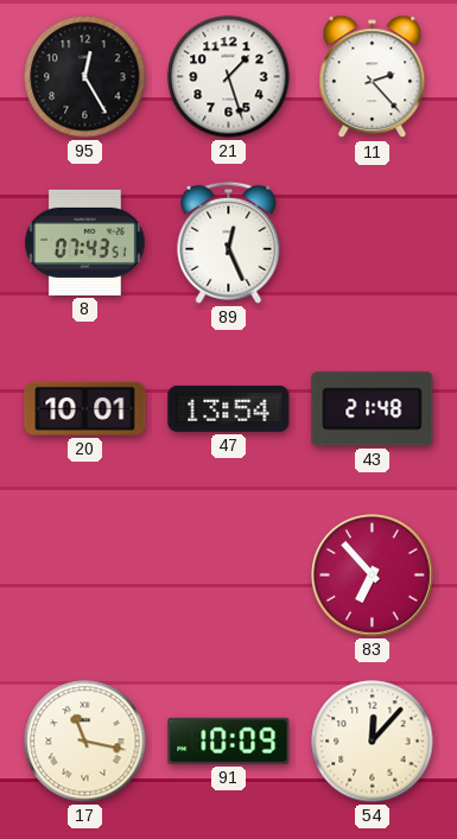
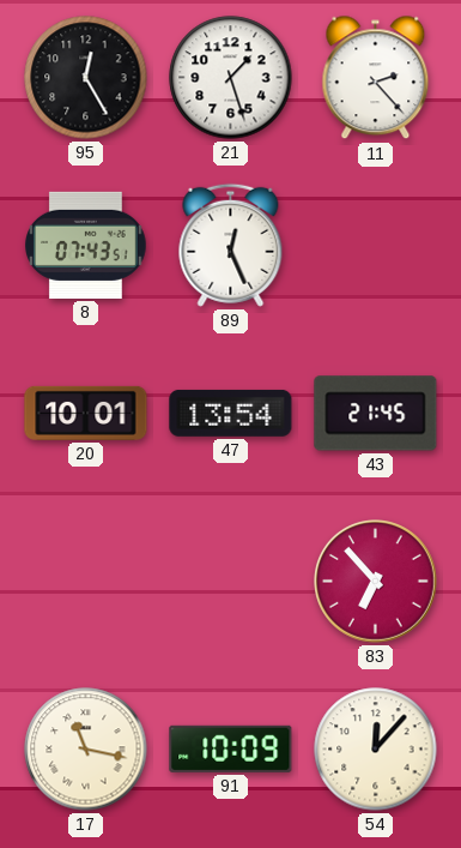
43: 21:48 -> 21:45 (376, 414)
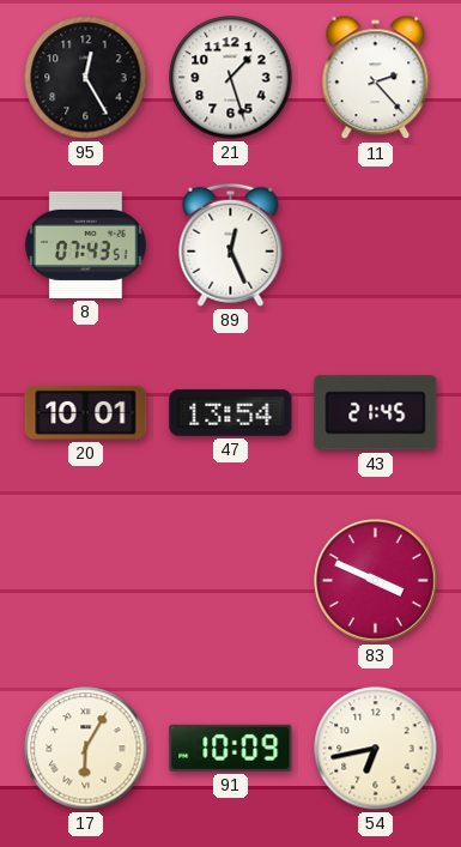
83: 6:53 -> 3:49 (376, 581)
17: 11:17 -> 6:05 (86, 749)
54: 12:07 -> 6:43 (376, 749)
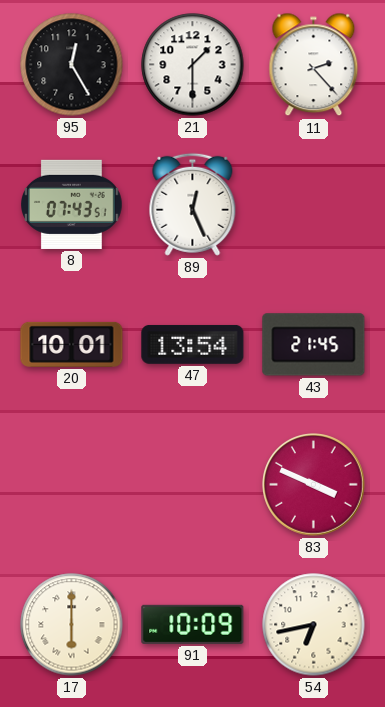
21: 1:27 -> 1:30 (193, 65)
17: 6:05 -> 6:00 (72, 625)
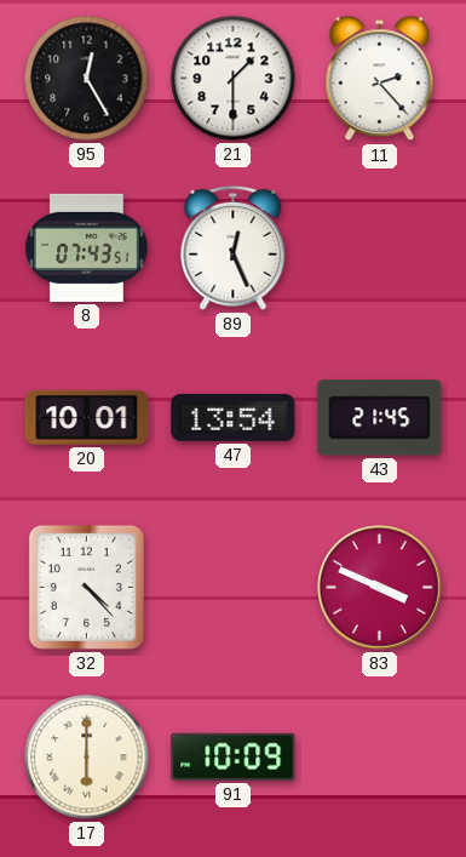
32: none -> 4:23 (86, 587)
54: 6:43 -> none (314, 625)
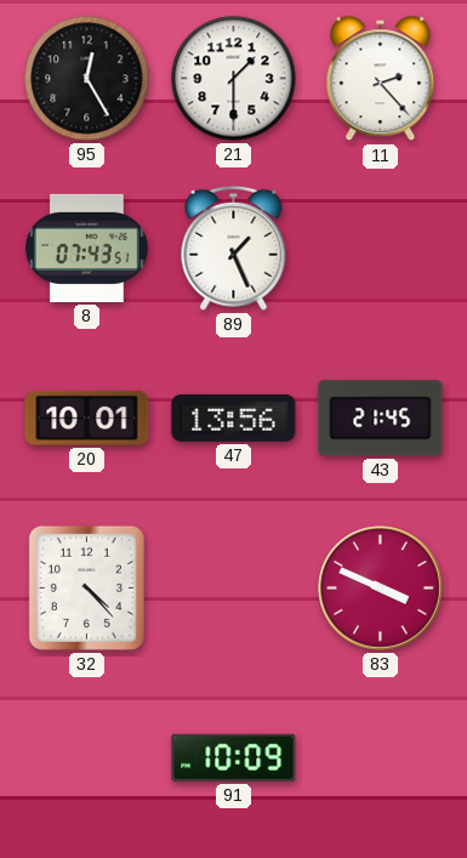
89: 12:26 -> 1:26 (234, 248)
47: 13:54 -> 13:56 (234, 417)
17: 6:00 -> none (87, 758)
